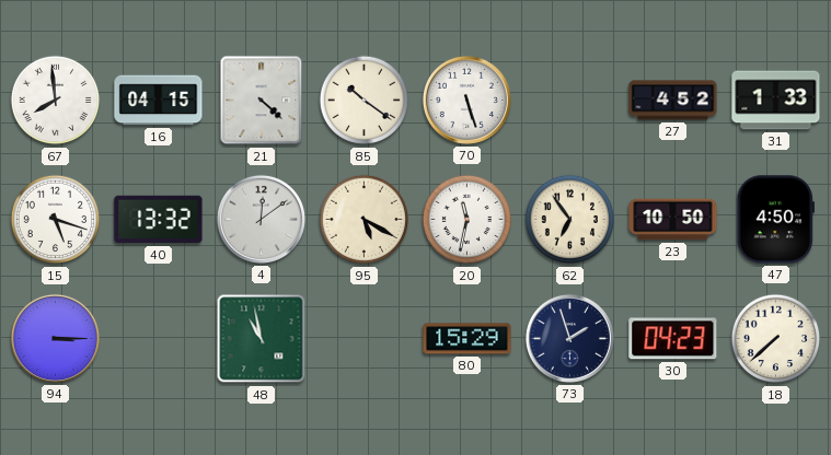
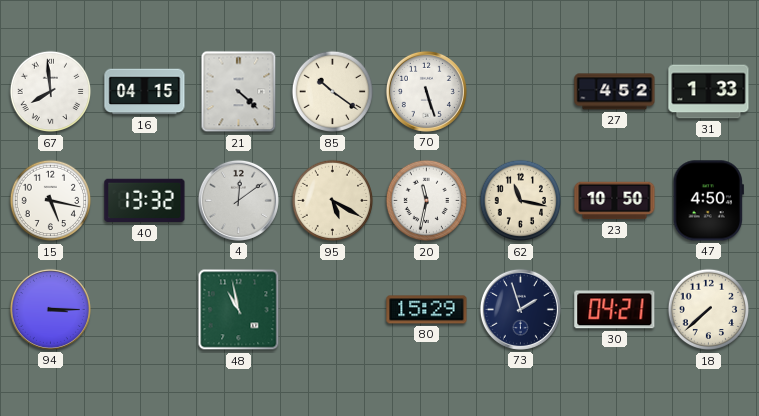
15: 5:18 -> 5:17 (51, 201)
62: 6:54 -> 11:17 (521, 201)
30: 04:23 -> 04:21 (615, 310)
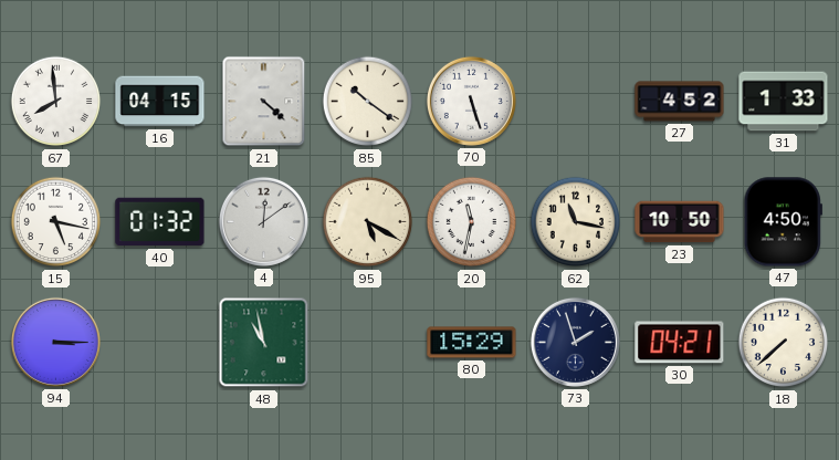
40: 13:32 -> 01:32 (160, 222)
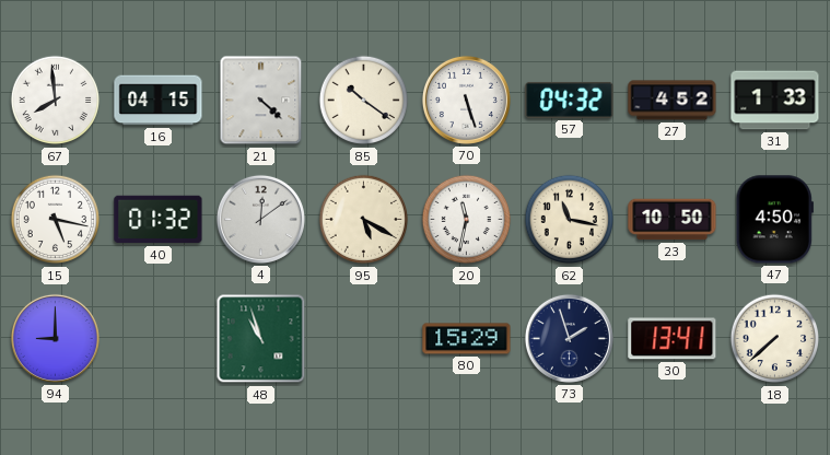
57: none -> 04:32 (570, 100)
94: 3:15 -> 9:00 (55, 338)
48: 10:58 -> 10:57 (261, 339)
30: 04:21 -> 13:41 (673, 339)
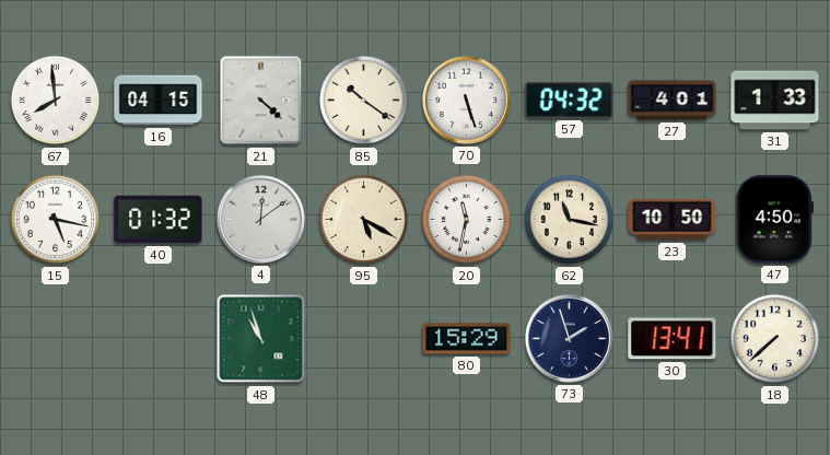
27: 4:52 -> 4:01 (673, 101)
94: 9:00 -> none (55, 338)
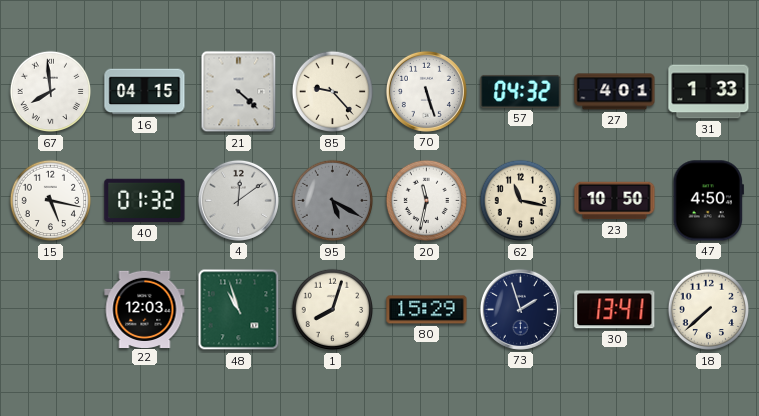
85: 10:21 -> 9:23 (333, 92)
95 dial: cream -> grey (333, 201)
22: none -> 12:03 (145, 309)
1: none -> 8:03 (333, 310)
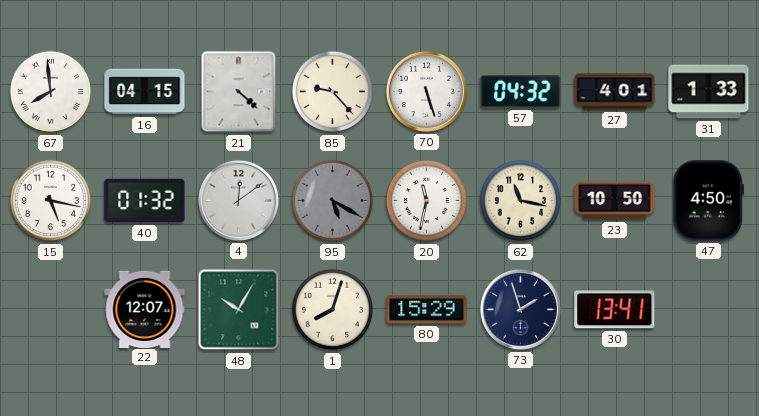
22: 12:03 -> 12:07 (145, 309)
48: 10:57 -> 10:05 (239, 310)
18: 7:38 -> none (709, 310)
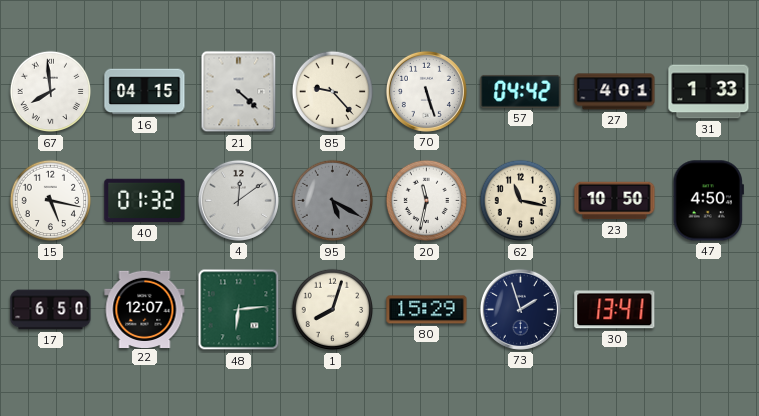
57: 04:32 -> 04:42 (521, 91)
17: none -> 6:50 (51, 310)
48: 10:05 -> 6:14 (239, 310)
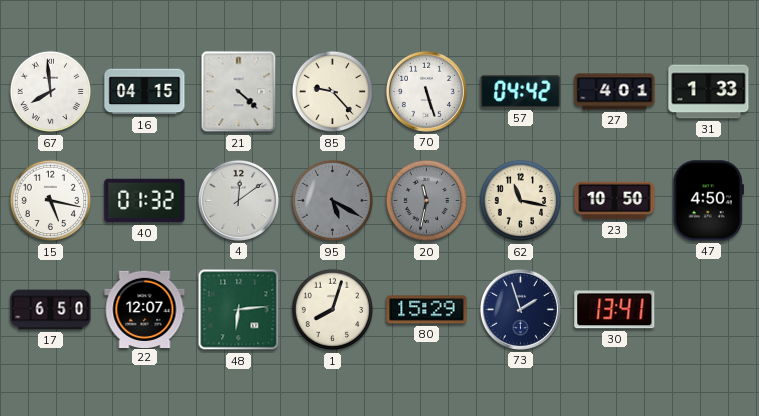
20 dial: white -> grey (427, 201)
